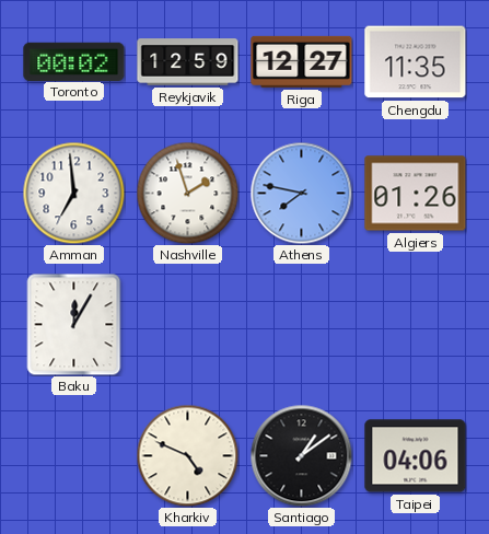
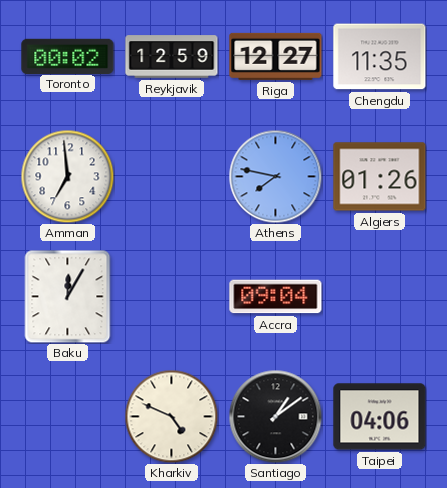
Nashville: 1:57 -> none (187, 193)
Accra: none -> 09:04 (276, 297)
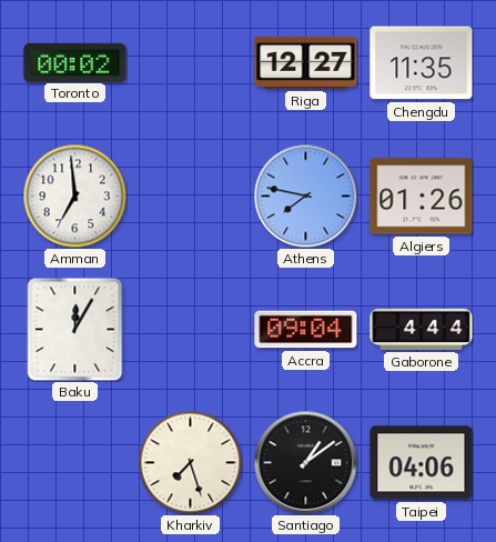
Reykjavik: 12:59 -> none (172, 57)
Gaborone: none -> 4:44 (422, 329)
Kharkiv: 4:49 -> 7:27 (190, 462)
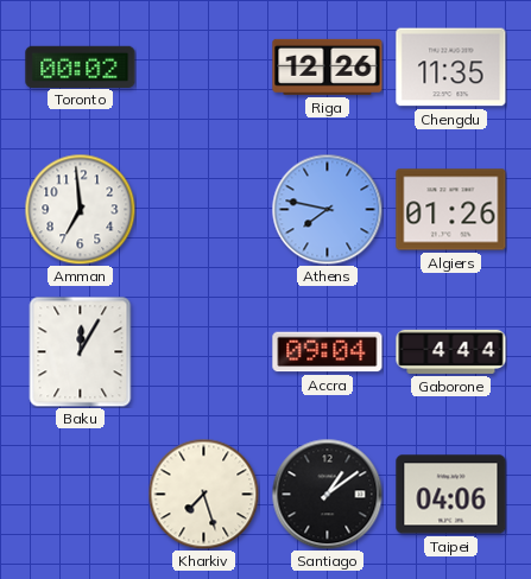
Riga: 12:27 -> 12:26 (328, 66)
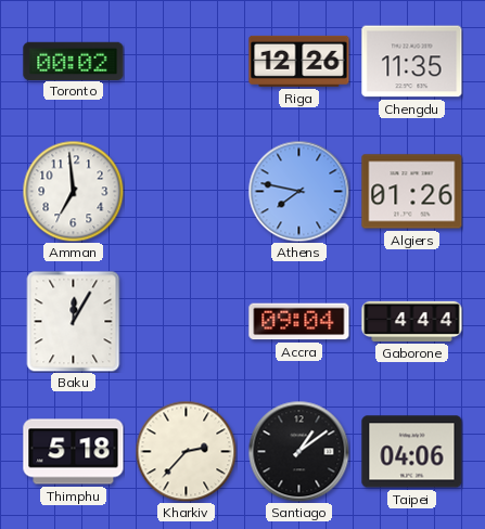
Thimphu: none -> 5:18 (74, 452)
Kharkiv: 7:27 -> 2:37 (186, 451)
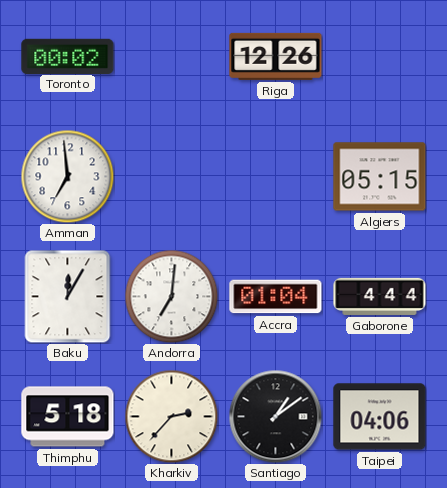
Chengdu: 11:35 -> none (412, 62)
Athens: 7:47 -> none (298, 191)
Algiers: 01:26 -> 05:15 (380, 177)
Andorra: none -> 7:01 (171, 296)
Accra: 09:04 -> 01:04 (276, 297)
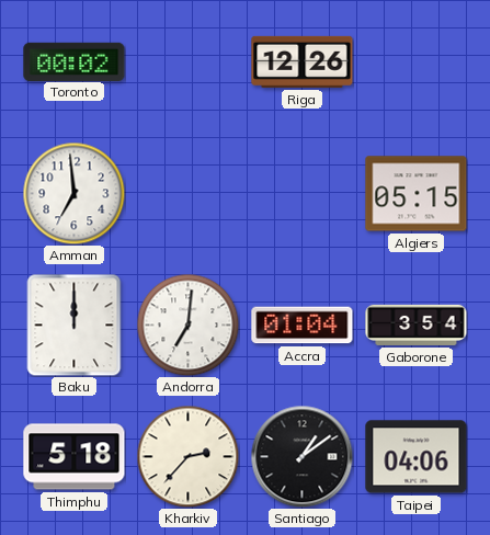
Baku: 12:05 -> 12:00 (75, 325)
Gaborone: 4:44 -> 3:54 (417, 325)
